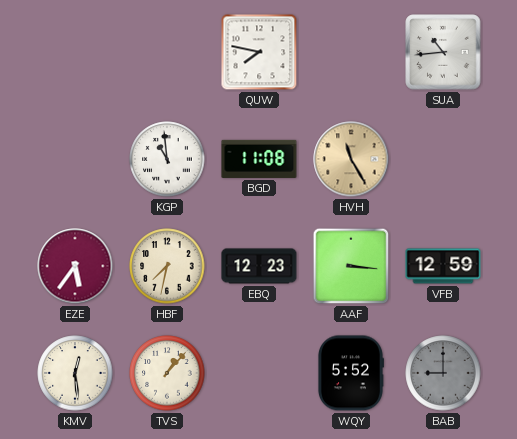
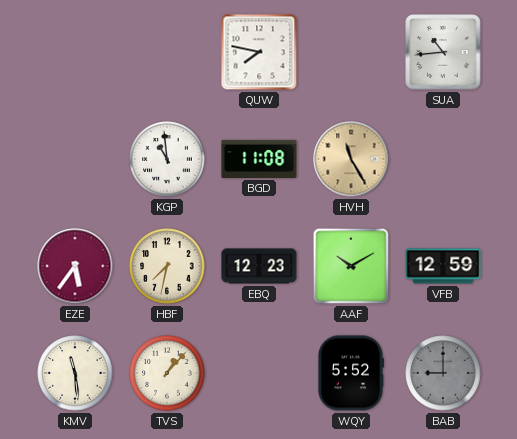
AAF: 3:16 -> 10:10 (351, 266)
KMV: 12:29 -> 11:29 (75, 373)
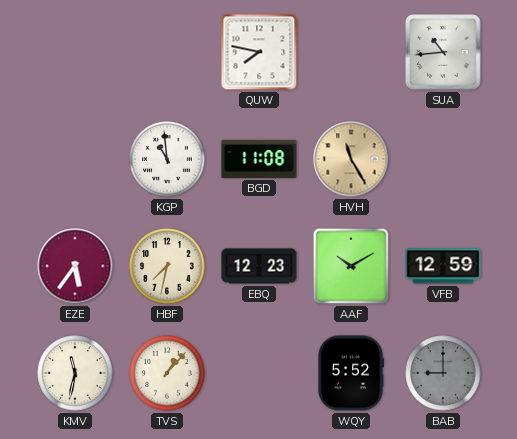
KMV: 11:29 -> 11:32 (75, 373)
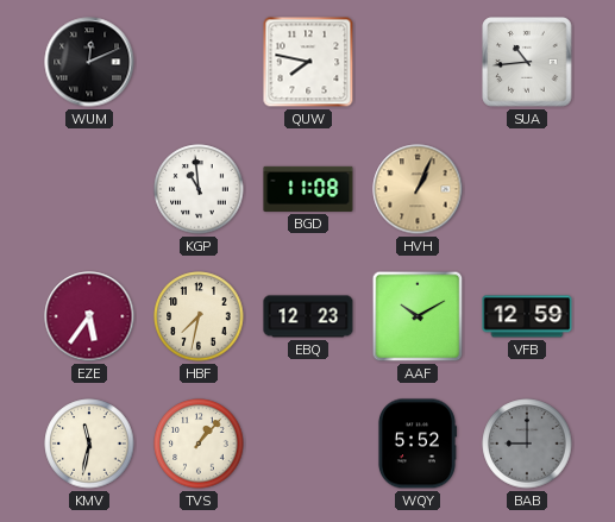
WUM: none -> 12:11 (89, 62)
HVH: 11:25 -> 1:04 (418, 189)
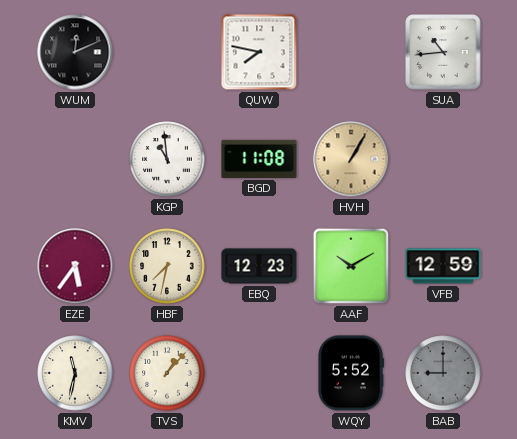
HVH: 1:04 -> 1:05 (351, 159)
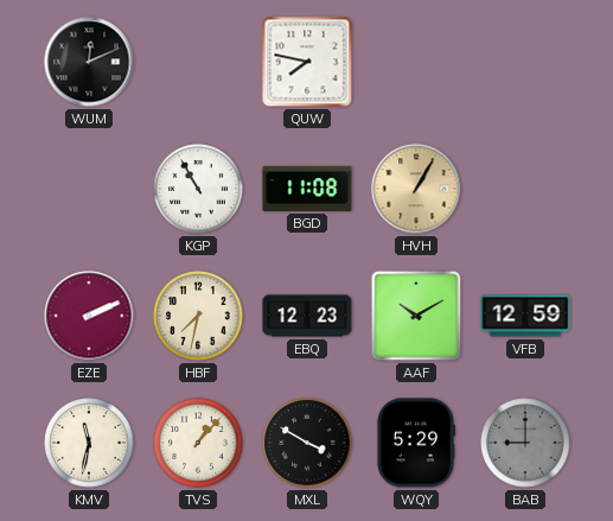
SUA: 10:44 -> none (443, 52)
KGP: 10:59 -> 10:55 (198, 189)
EZE: 5:36 -> 2:11 (89, 316)
MXL: none -> 3:50 (307, 443)
WQY: 5:52 -> 5:29 (415, 443)
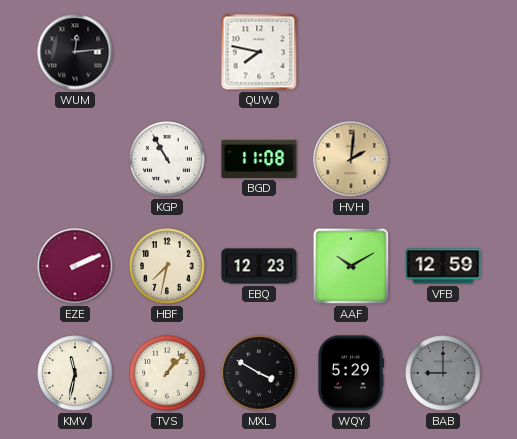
WUM: 12:11 -> 12:14 (75, 52)
HVH: 1:05 -> 2:01 (351, 159)
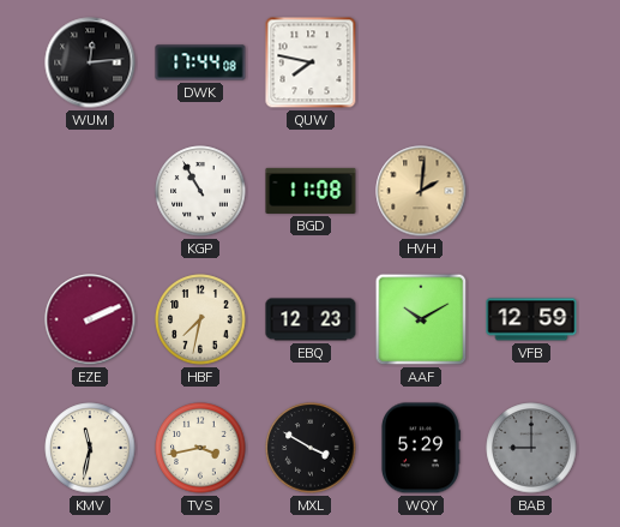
DWK: none -> 17:44 (200, 62)
TVS: 1:07 -> 3:43 (200, 448)
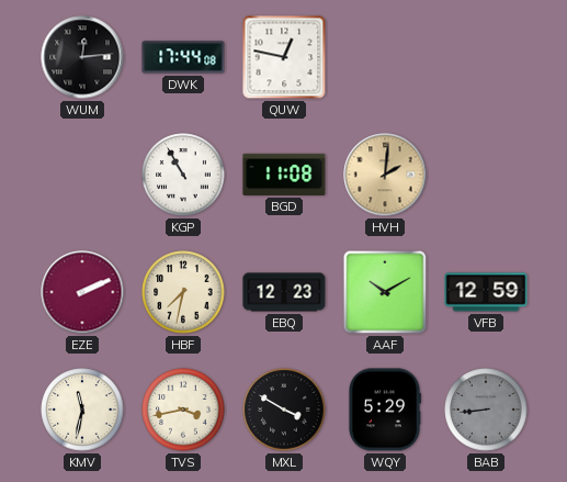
QUW: 7:47 -> 12:47 (284, 57)
BAB: 9:00 -> 8:44 (486, 410)
